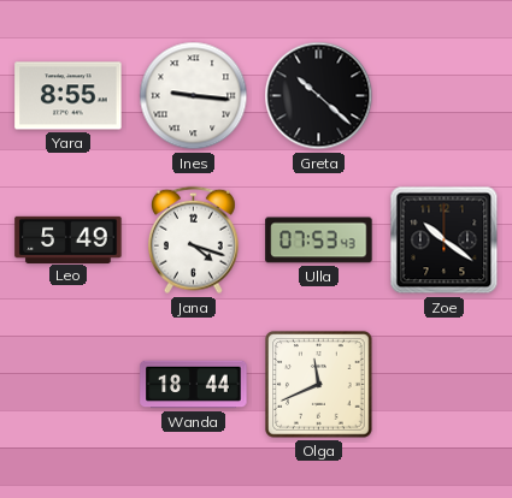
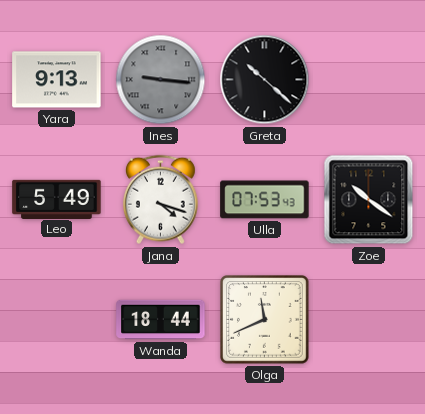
Yara: 8:55 -> 9:13 (57, 80)
Ines dial: white -> grey (161, 80)
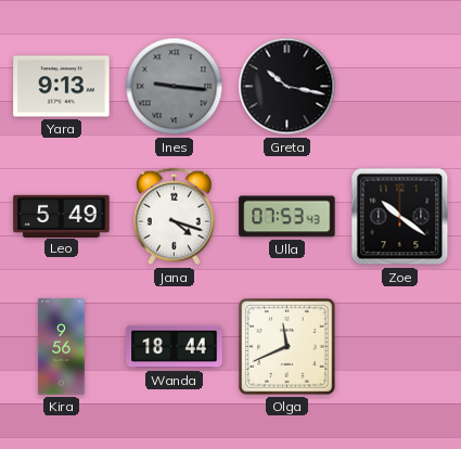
Greta: 10:22 -> 10:17 (287, 87)
Kira: none -> 9:56 (62, 347)
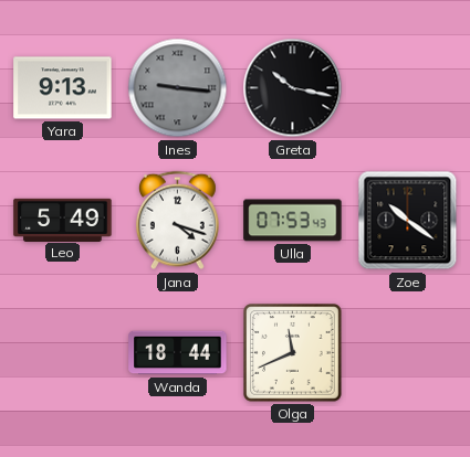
Kira: 9:56 -> none (62, 347)
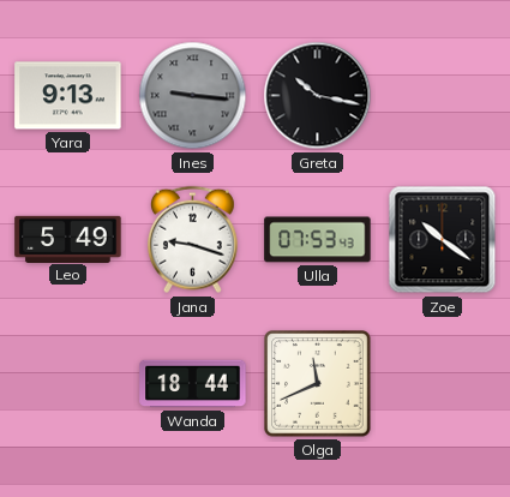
Jana: 4:18 -> 9:18 (192, 240)
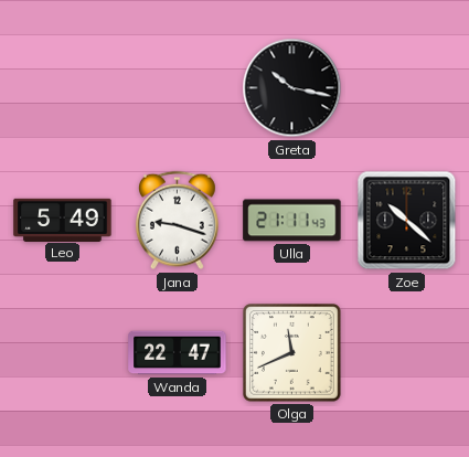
Yara: 9:13 -> none (68, 96)
Ines: 9:16 -> none (193, 96)
Ulla: 07:53 -> 21:11 (292, 221)
Zoe: 10:21 -> 10:22 (407, 221)
Wanda: 18:44 -> 22:47 (178, 353)
